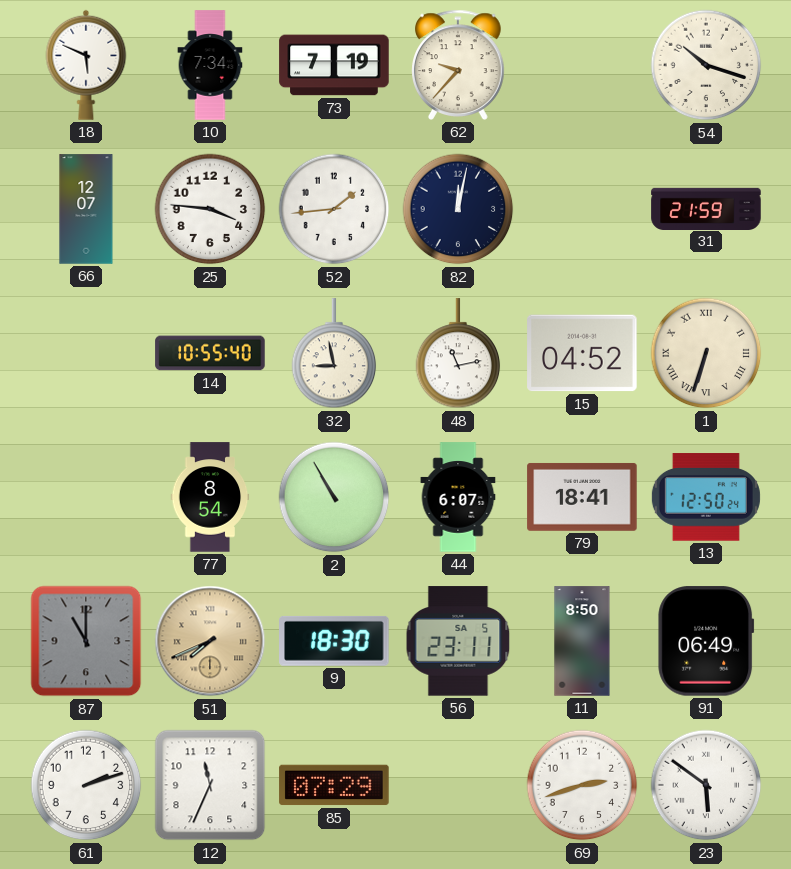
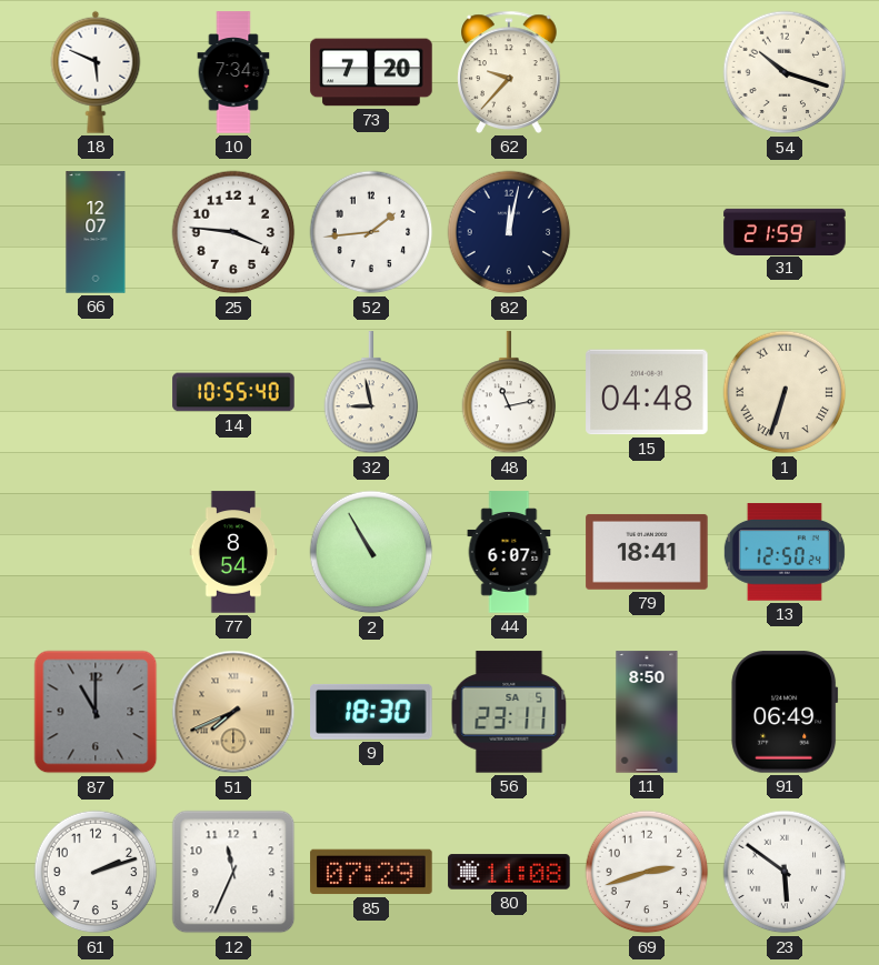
73: 7:19 -> 7:20 (371, 72)
15: 04:52 -> 04:48 (647, 392)
80: none -> 11:08 (509, 872)
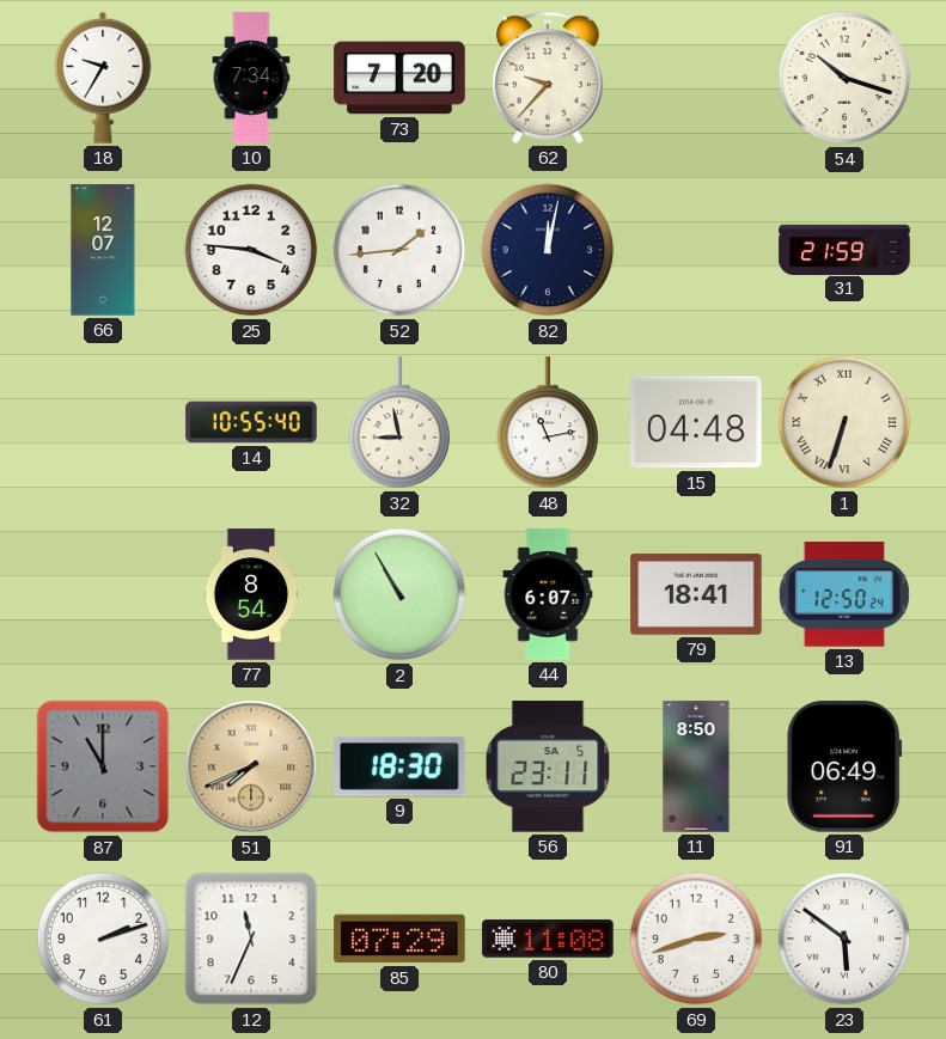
18: 5:49 -> 9:35 (103, 78)
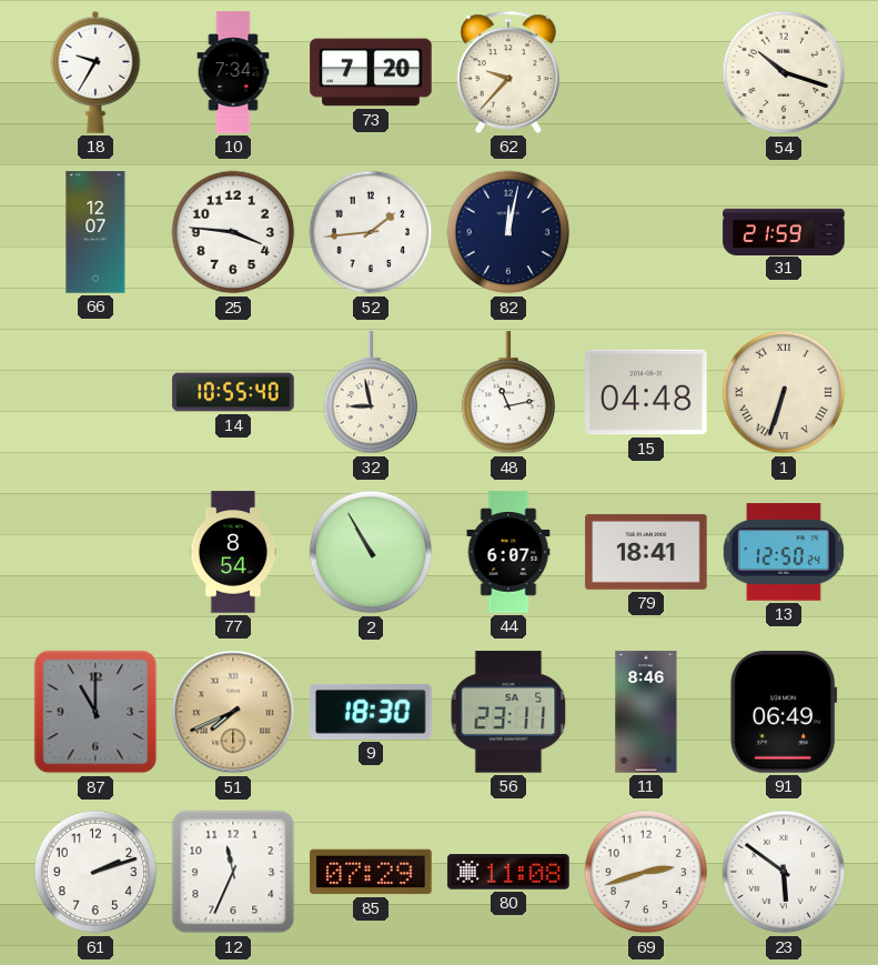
11: 8:50 -> 8:46 (646, 712)
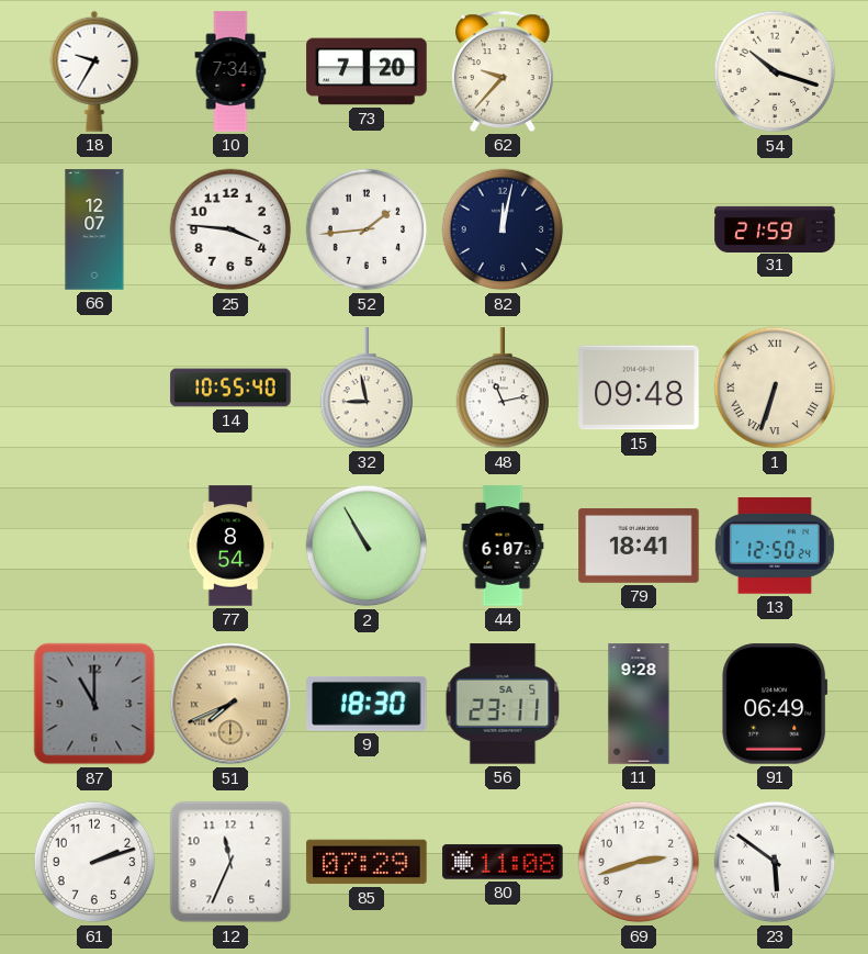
15: 04:48 -> 09:48 (639, 388)
11: 8:46 -> 9:28 (639, 704)
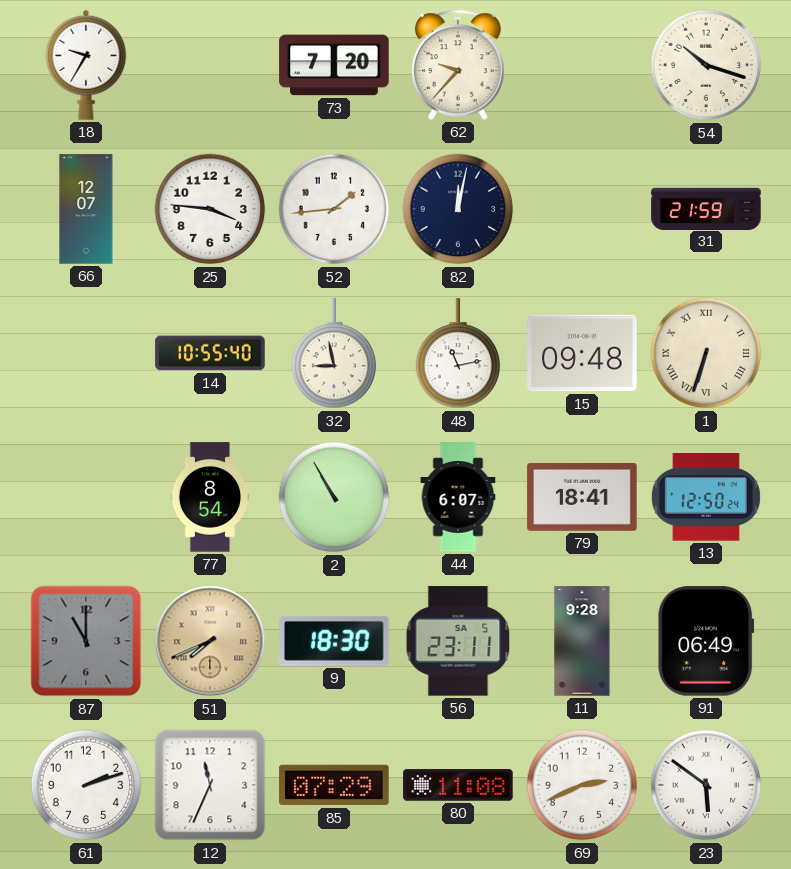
10: 7:34 -> none (230, 71)
69: 2:42 -> 2:41 (582, 785)
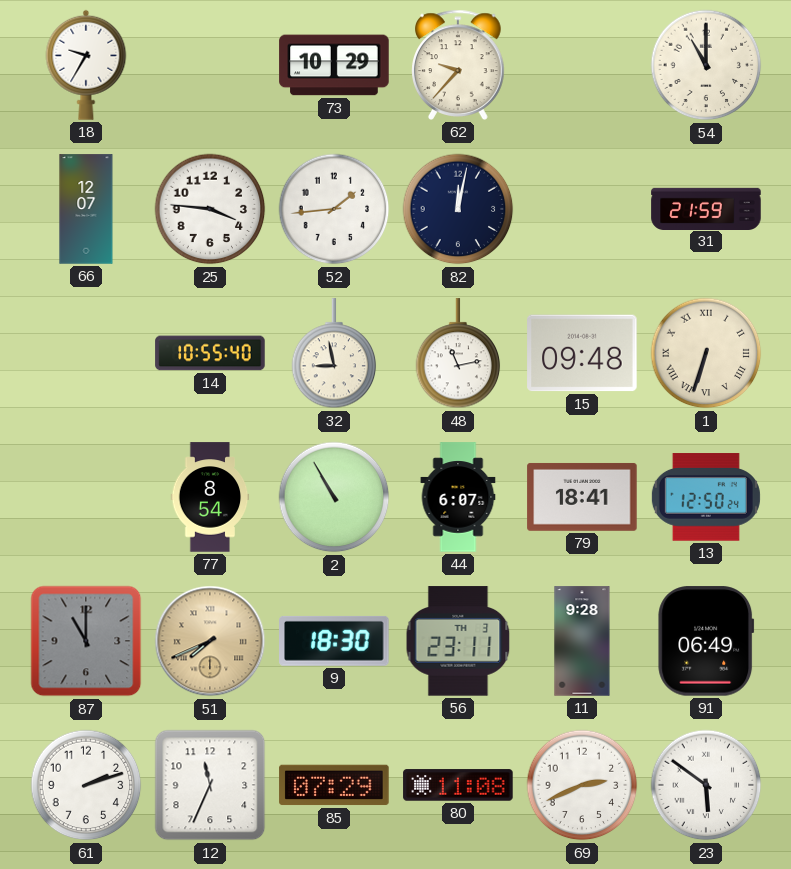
73: 7:20 -> 10:29 (334, 65)
54: 10:18 -> 11:00 (706, 65)
56 date: SA 5 -> TH 3 (458, 641)
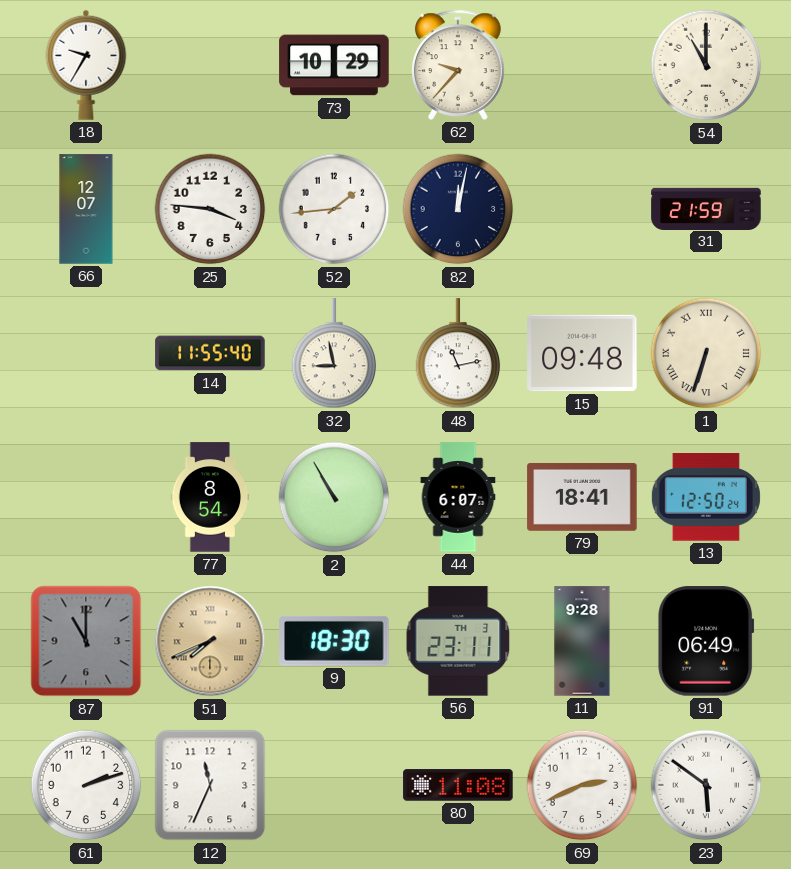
14: 10:55 -> 11:55 (210, 353)
85: 07:29 -> none (334, 785)
